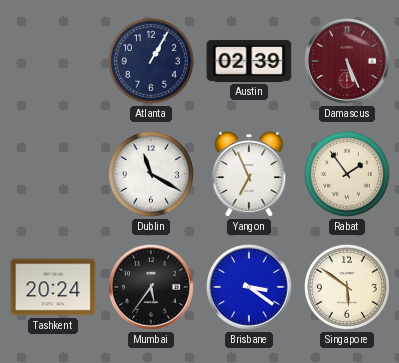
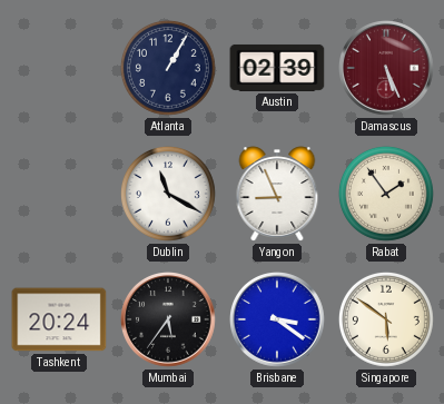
Yangon: 6:56 -> 8:56 (277, 194)
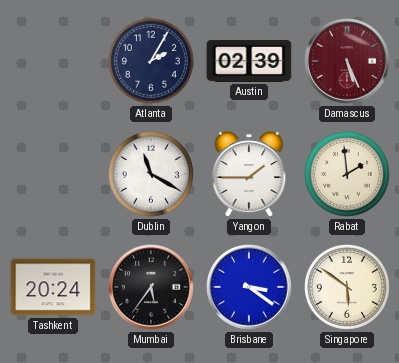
Atlanta: 1:05 -> 2:05 (151, 61)
Yangon: 8:56 -> 1:45 (249, 174)
Rabat: 1:54 -> 1:59 (347, 174)
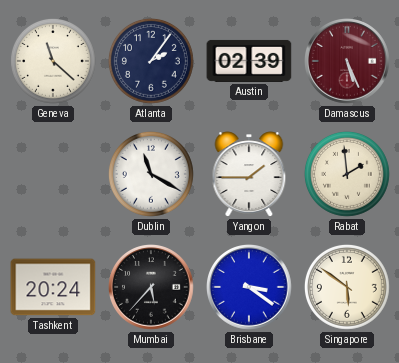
Geneva: none -> 11:22 (53, 61)
Atlanta: 2:05 -> 2:06 (151, 61)
Mumbai: 5:36 -> 5:37 (152, 288)
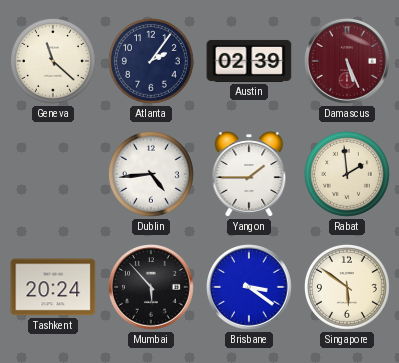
Dublin: 11:20 -> 4:44 (151, 174)
Mumbai: 5:37 -> 5:53 (152, 288)
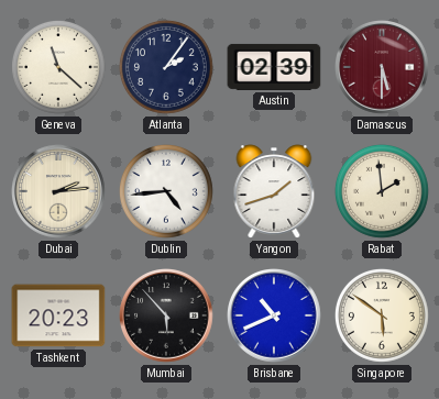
Damascus: 5:26 -> 5:30 (383, 68)
Dubai: none -> 2:14 (59, 192)
Yangon: 1:45 -> 1:42 (274, 191)
Tashkent: 20:24 -> 20:23 (58, 315)
Brisbane: 3:21 -> 10:41 (275, 317)
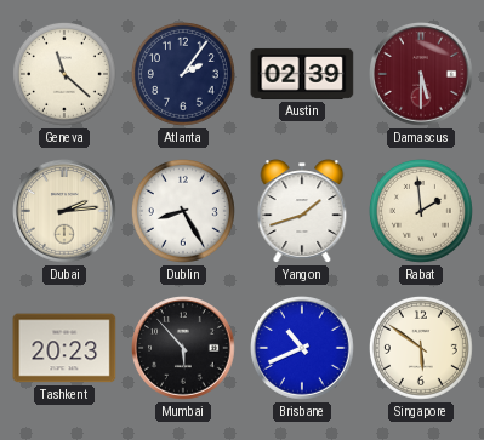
Dublin: 4:44 -> 8:25 (183, 211)
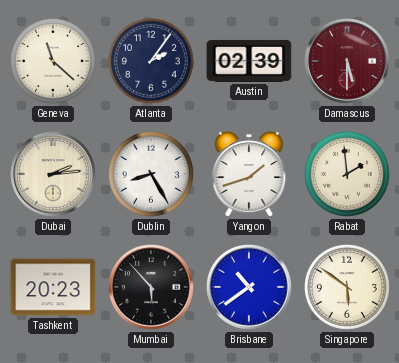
Brisbane: 10:41 -> 10:39 (250, 288)
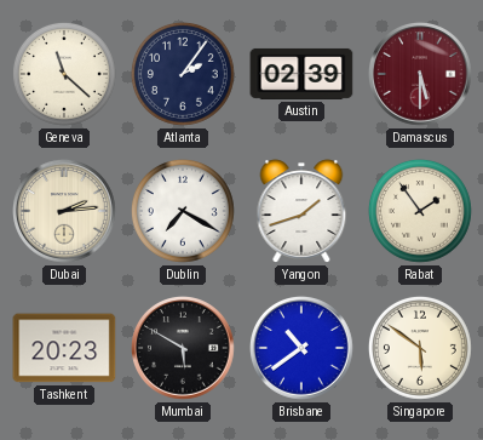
Dublin: 8:25 -> 7:20 (183, 211)
Rabat: 1:59 -> 1:54 (420, 211)
Mumbai: 5:53 -> 5:50 (184, 349)
